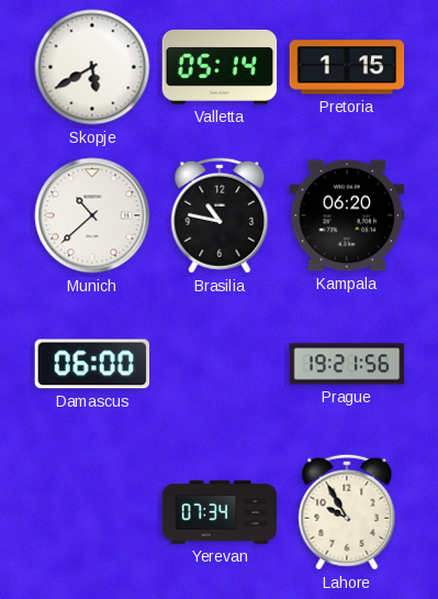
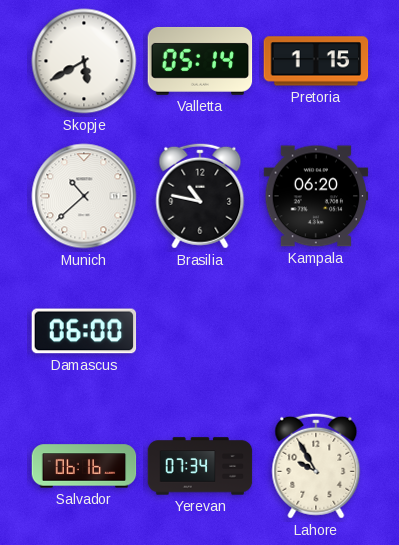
Prague: 19:21 -> none (347, 364)
Salvador: none -> 06:16 (84, 466)
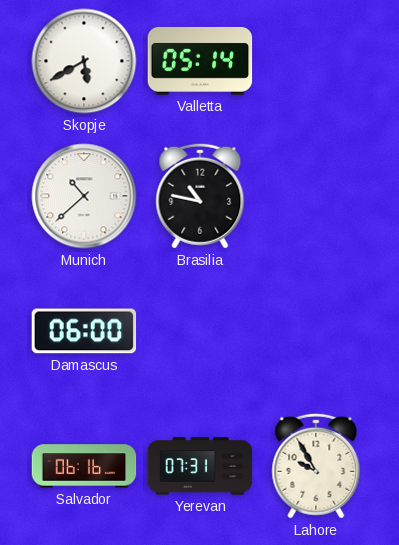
Pretoria: 1:15 -> none (316, 61)
Kampala: 06:20 -> none (316, 196)
Yerevan: 07:34 -> 07:31 (200, 466)
